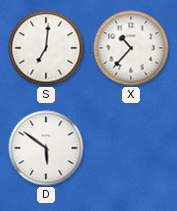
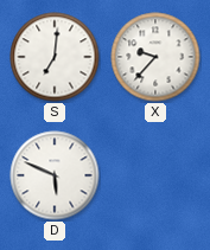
X: 10:37 -> 9:37 (155, 57)
D: 5:51 -> 5:49 (55, 175)
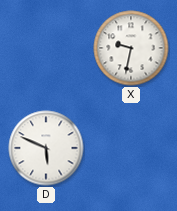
S: 7:01 -> none (55, 57)
X: 9:37 -> 9:32 (131, 48)
